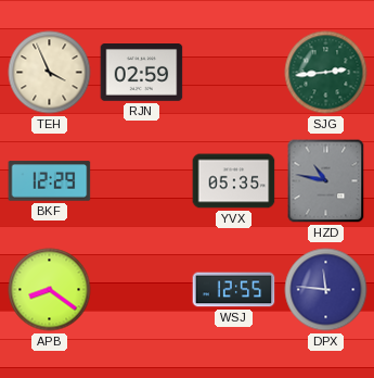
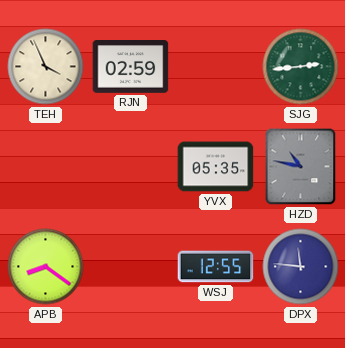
BKF: 12:29 -> none (50, 181)
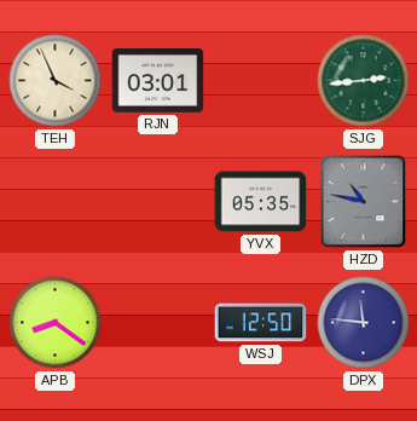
RJN: 02:59 -> 03:01 (158, 81)
WSJ: 12:55 -> 12:50 (261, 323)
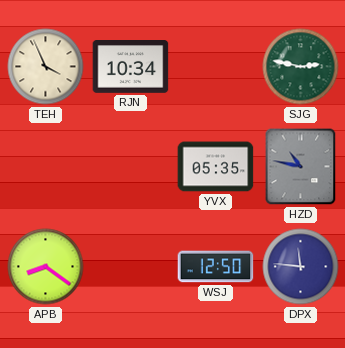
RJN: 03:01 -> 10:34 (131, 67)
SJG: 2:44 -> 2:47 (301, 67)
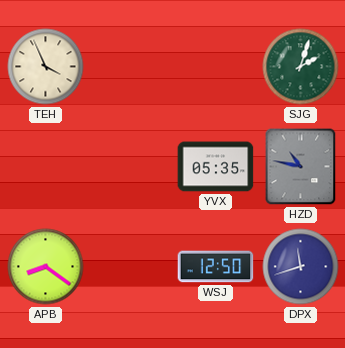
RJN: 10:34 -> none (131, 67)
SJG: 2:47 -> 2:03 (301, 67)
DPX: 11:46 -> 11:42 (301, 267)
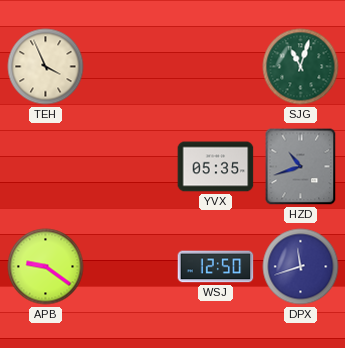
SJG: 2:03 -> 11:03 (301, 67)
HZD: 10:47 -> 10:42 (301, 167)
APB: 8:21 -> 9:21 (46, 267)
